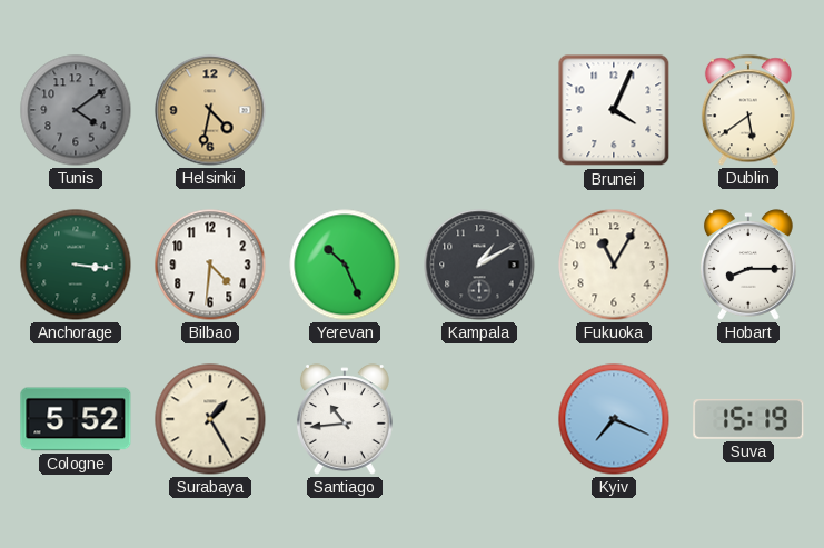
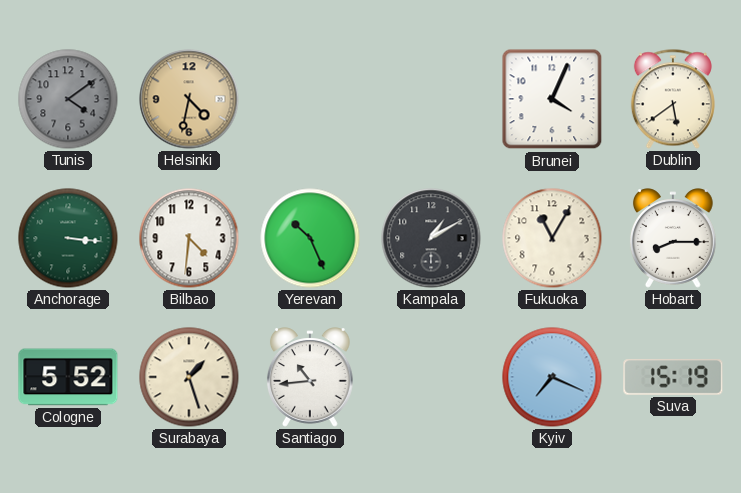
Surabaya: 1:25 -> 1:27 (189, 377)
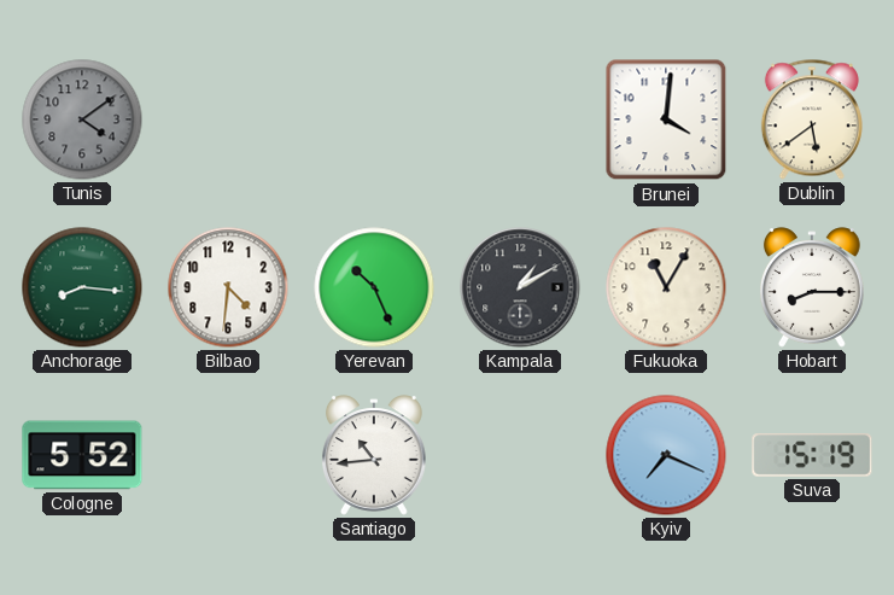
Helsinki: 4:32 -> none (189, 99)
Brunei: 4:04 -> 4:01 (666, 119)
Anchorage: 3:16 -> 8:16 (82, 287)
Surabaya: 1:27 -> none (189, 377)
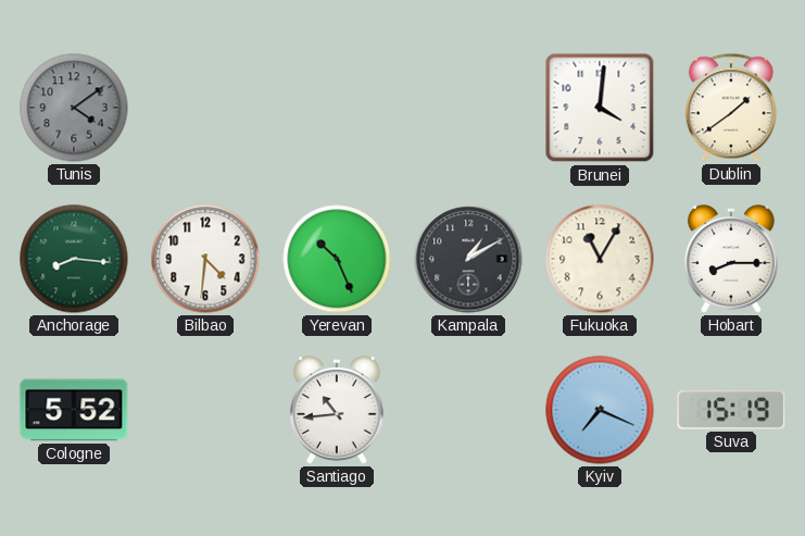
Dublin: 5:39 -> 1:39 (731, 108)
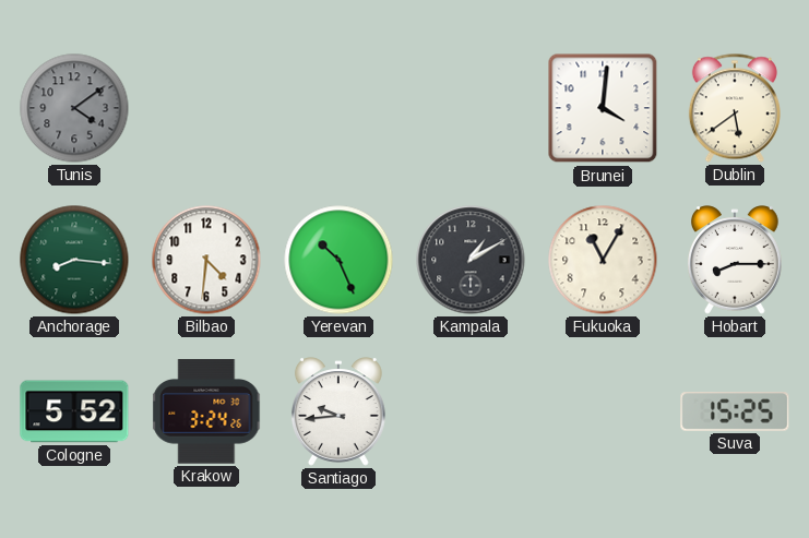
Dublin: 1:39 -> 5:39 (735, 108)
Krakow: none -> 3:24 (206, 411)
Santiago: 10:44 -> 9:44 (338, 411)
Kyiv: 7:19 -> none (600, 410)
Suva: 15:19 -> 15:25 (735, 411)
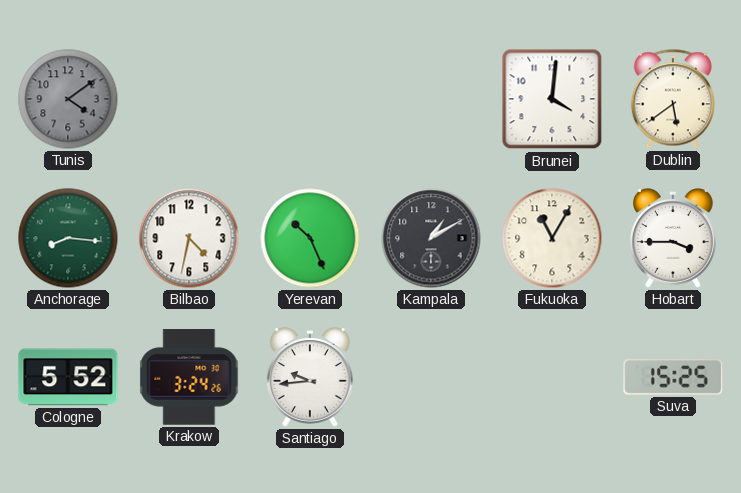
Bilbao: 4:31 -> 4:32 (189, 238)
Hobart: 8:15 -> 3:45 (673, 238)
